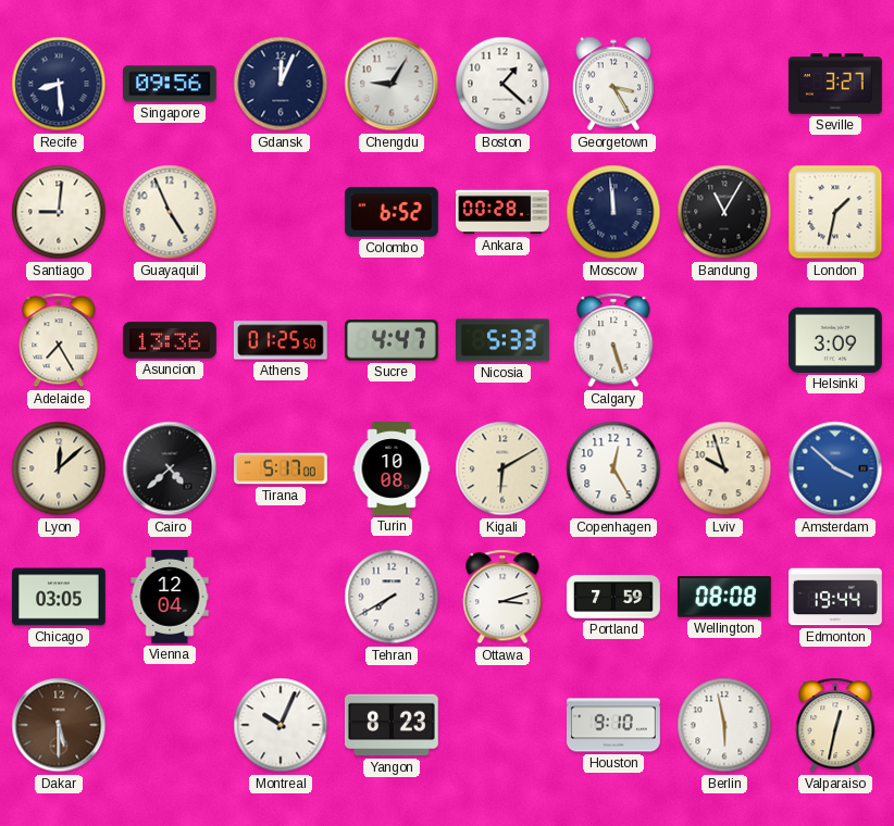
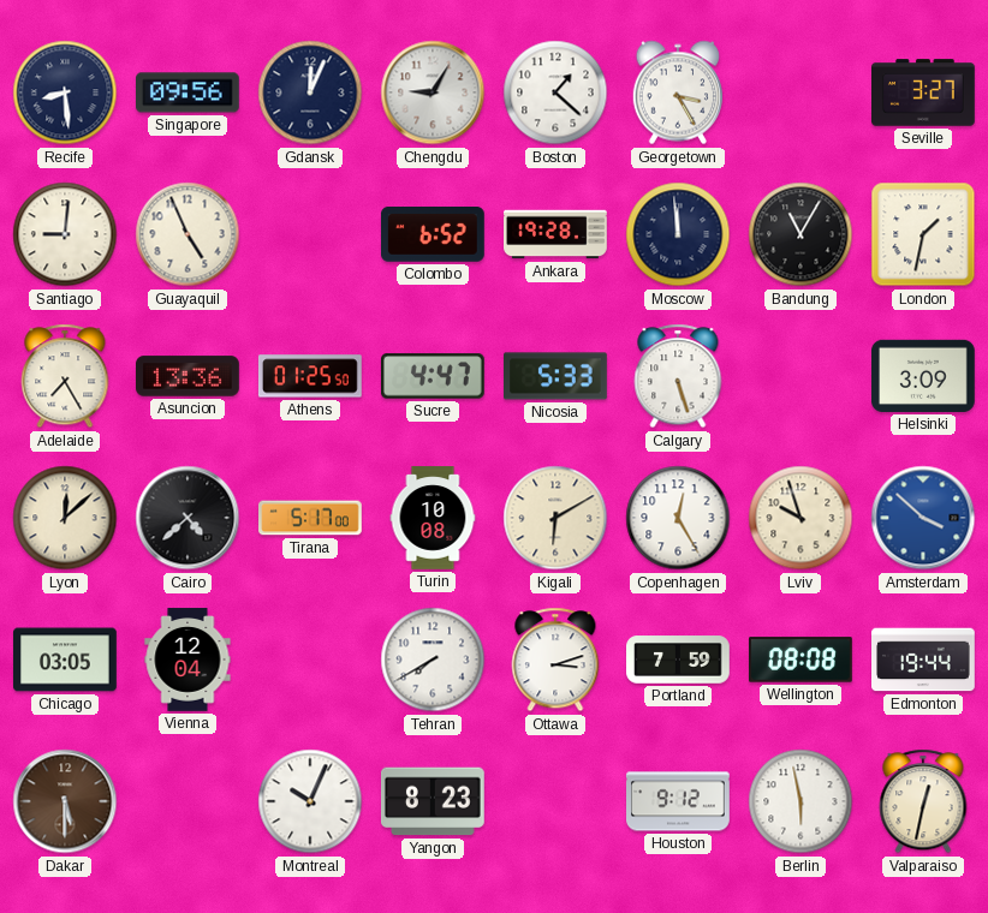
Ankara: 00:28 -> 19:28 (555, 234)
Houston: 9:10 -> 9:12 (679, 801)
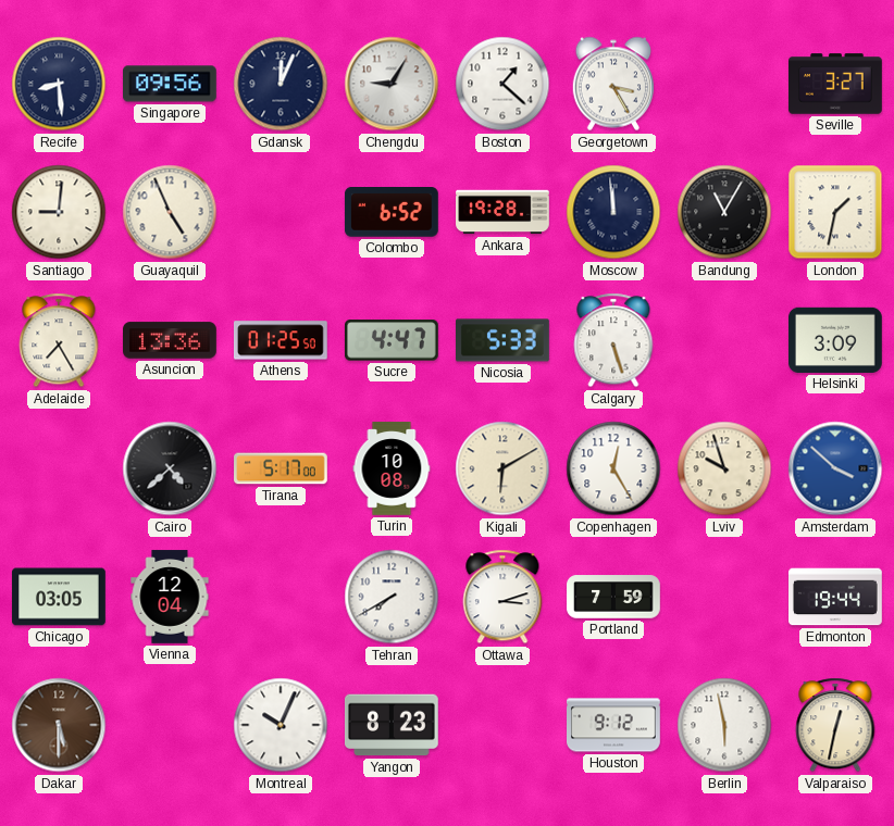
Lyon: 12:08 -> none (65, 518)
Wellington: 08:08 -> none (802, 660)
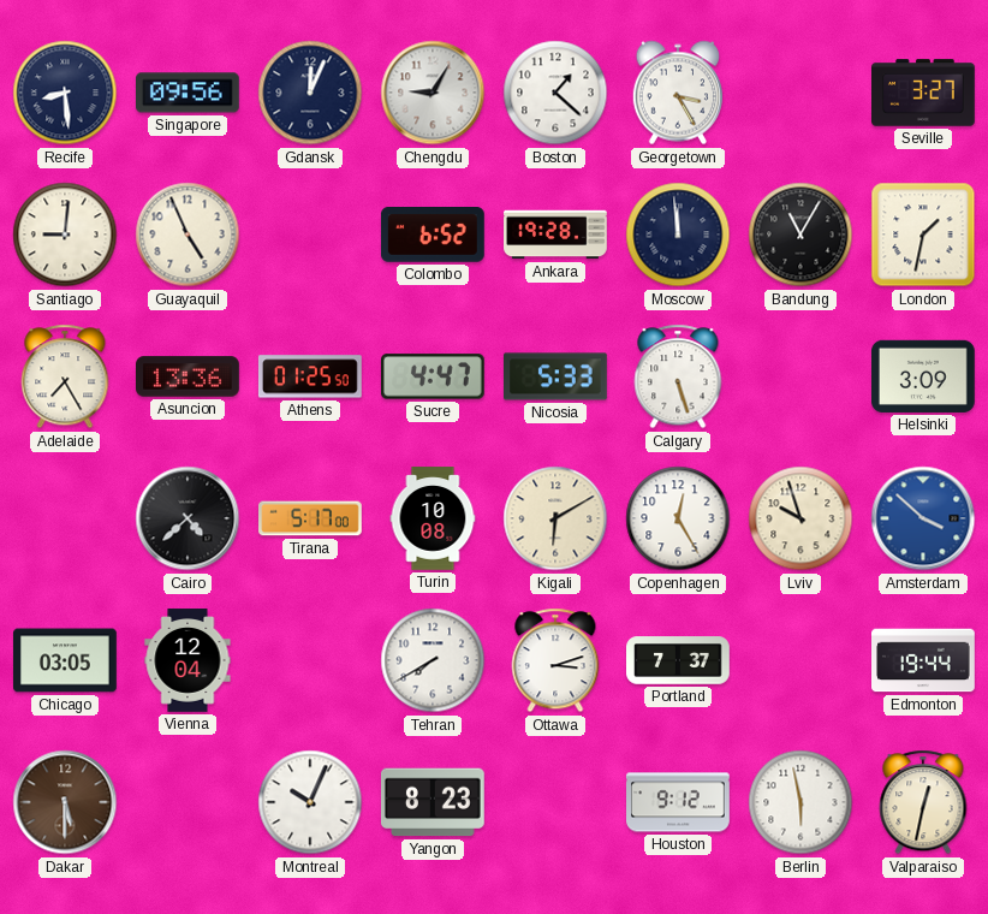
Portland: 7:59 -> 7:37 (679, 660)
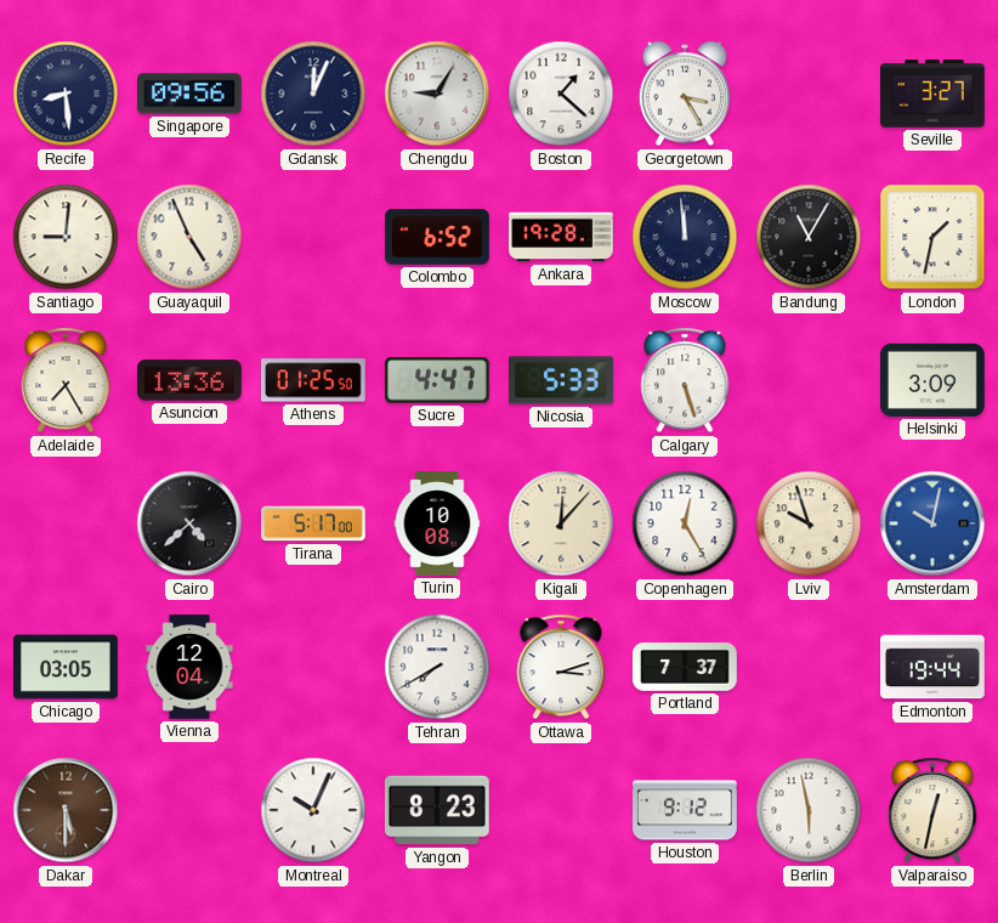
Kigali: 6:10 -> 12:07 (561, 523)
Amsterdam: 3:52 -> 10:02 (932, 523)
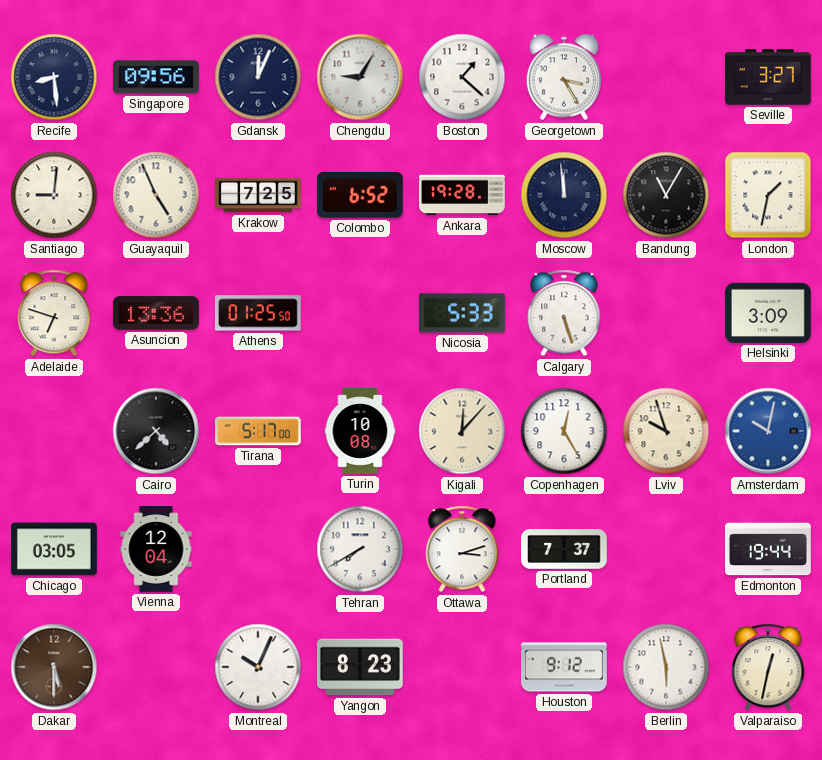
Krakow: none -> 7:25 (258, 195)
Adelaide: 7:25 -> 6:48 (54, 313)
Sucre: 4:47 -> none (437, 380)
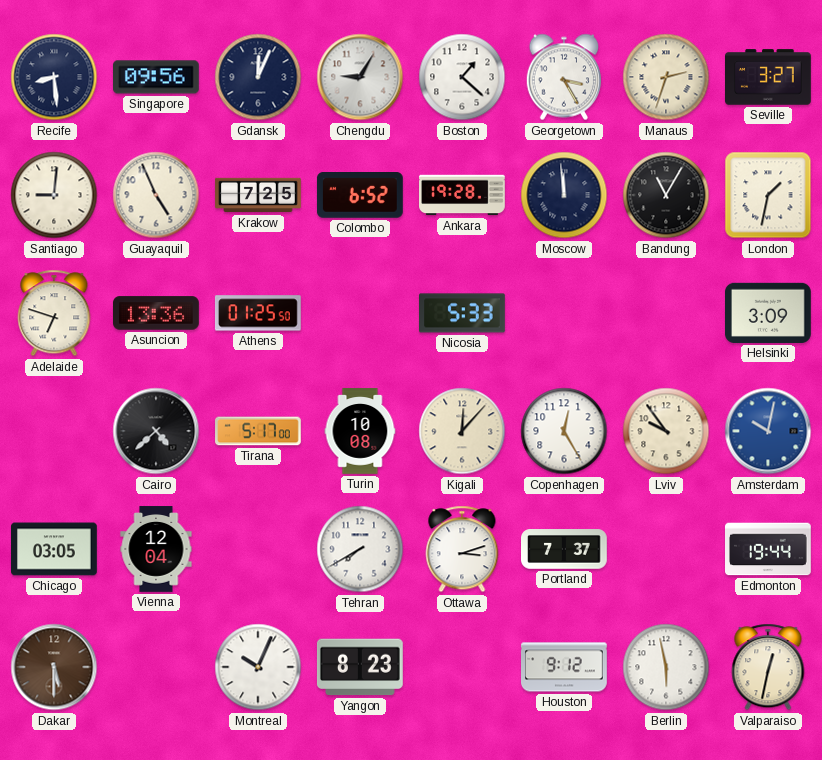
Manaus: none -> 2:33 (666, 77)
Calgary: 5:27 -> none (564, 313)
Lviv: 9:57 -> 9:54 (666, 431)
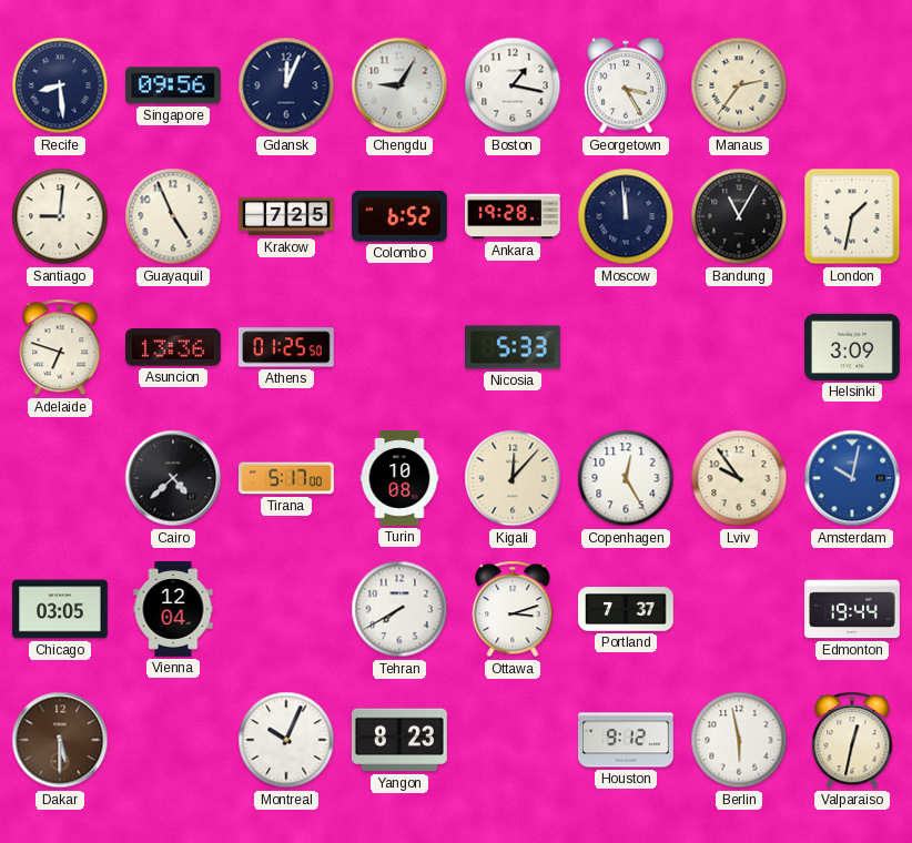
Boston: 1:22 -> 1:17 (513, 85)
Manaus: 2:33 -> 2:36 (739, 85)
Seville: 3:27 -> none (768, 77)
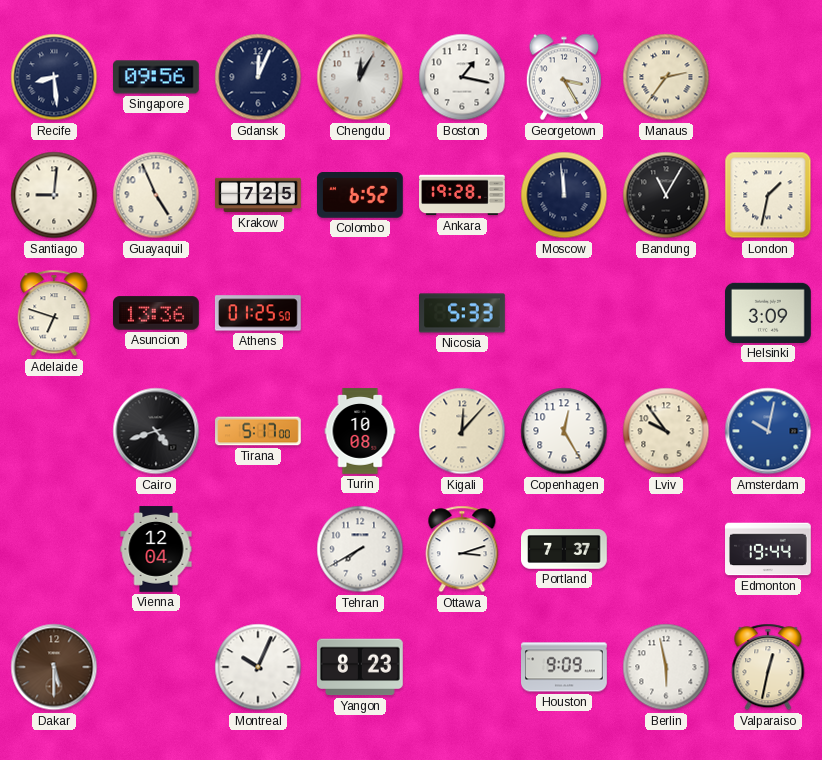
Chengdu: 9:05 -> 12:05 (360, 77)
Cairo: 4:38 -> 4:42 (156, 431)
Chicago: 03:05 -> none (61, 609)
Houston: 9:12 -> 9:09 (565, 667)
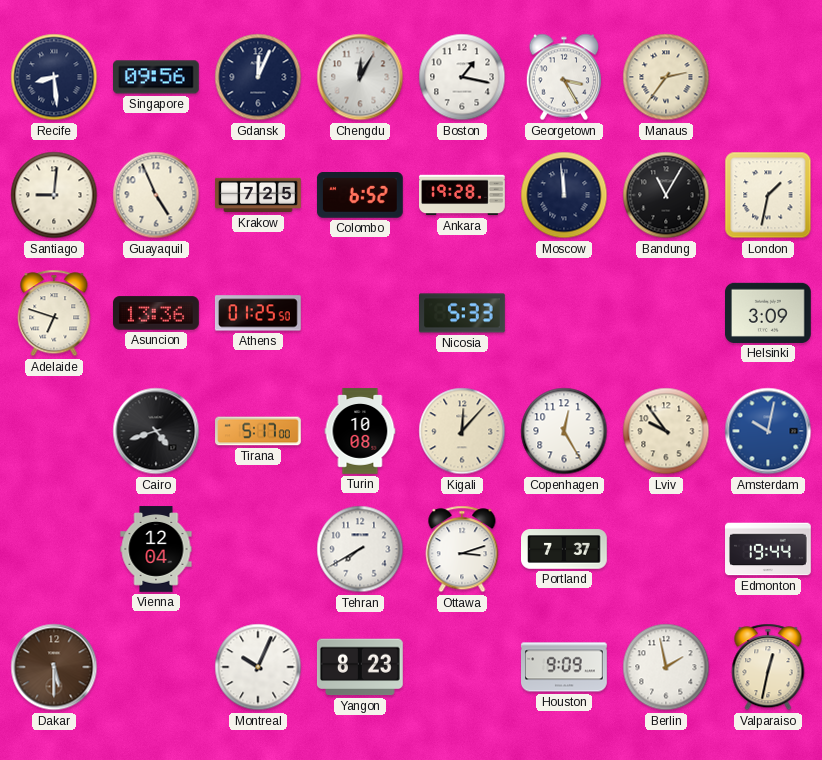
Berlin: 5:58 -> 1:58 (666, 667)
